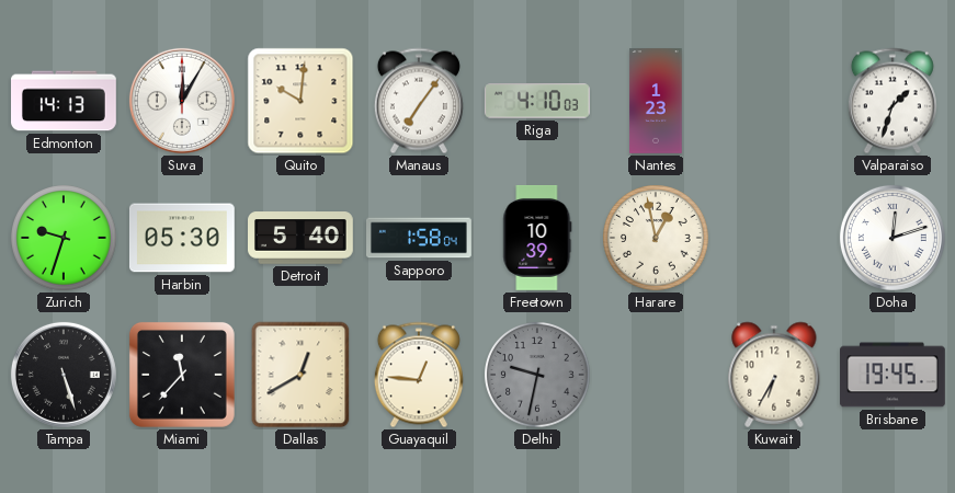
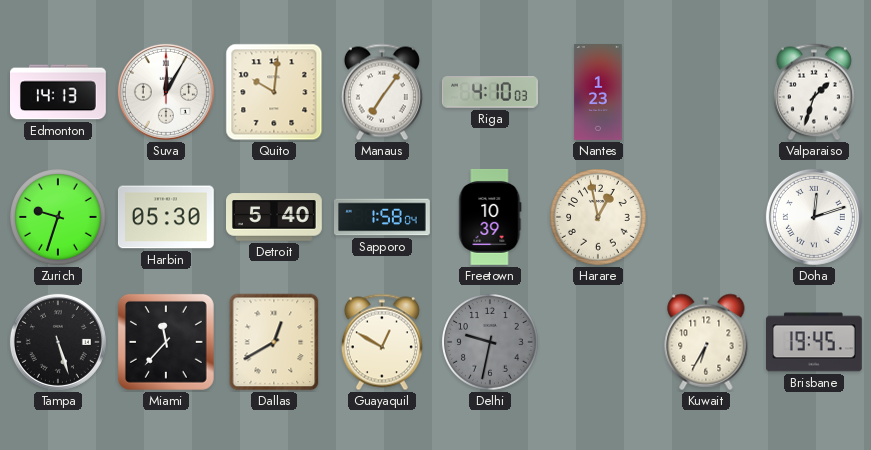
Guayaquil: 12:46 -> 12:50 (382, 342)
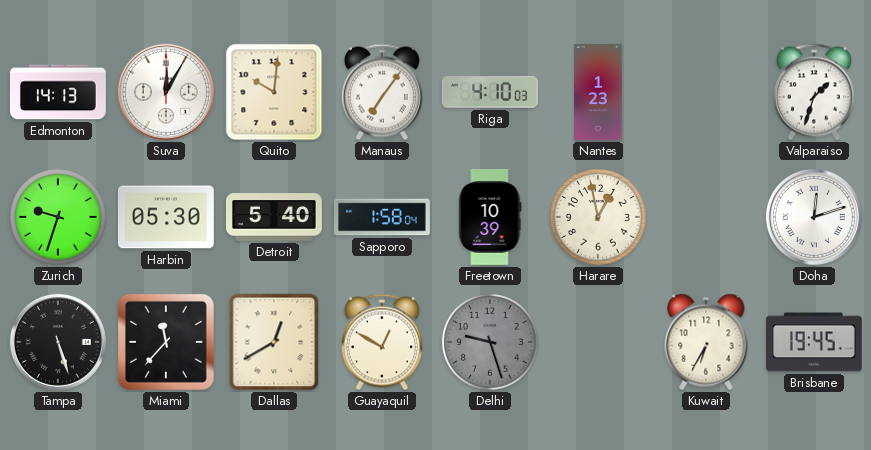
Delhi: 9:32 -> 9:27 (491, 343)
